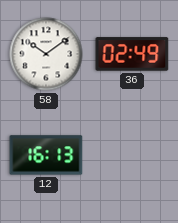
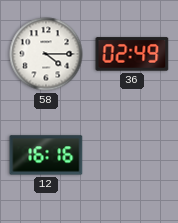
58: 10:09 -> 4:15 (46, 54)
12: 16:13 -> 16:16 (46, 155)
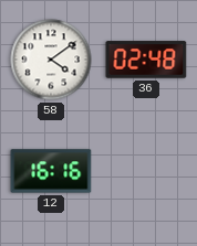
58: 4:15 -> 4:09 (51, 60)
36: 02:49 -> 02:48 (146, 60)
